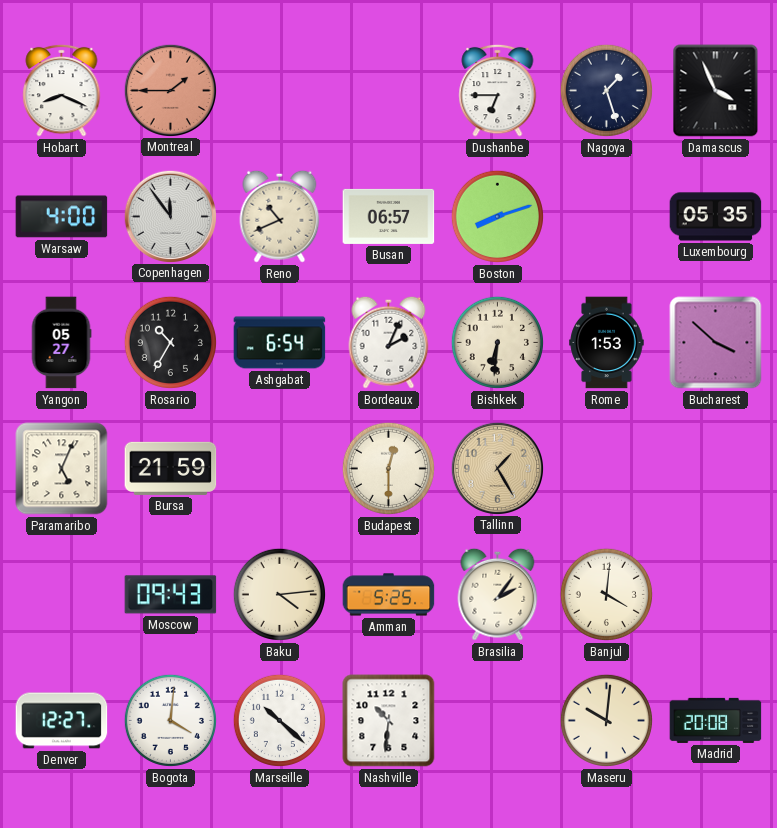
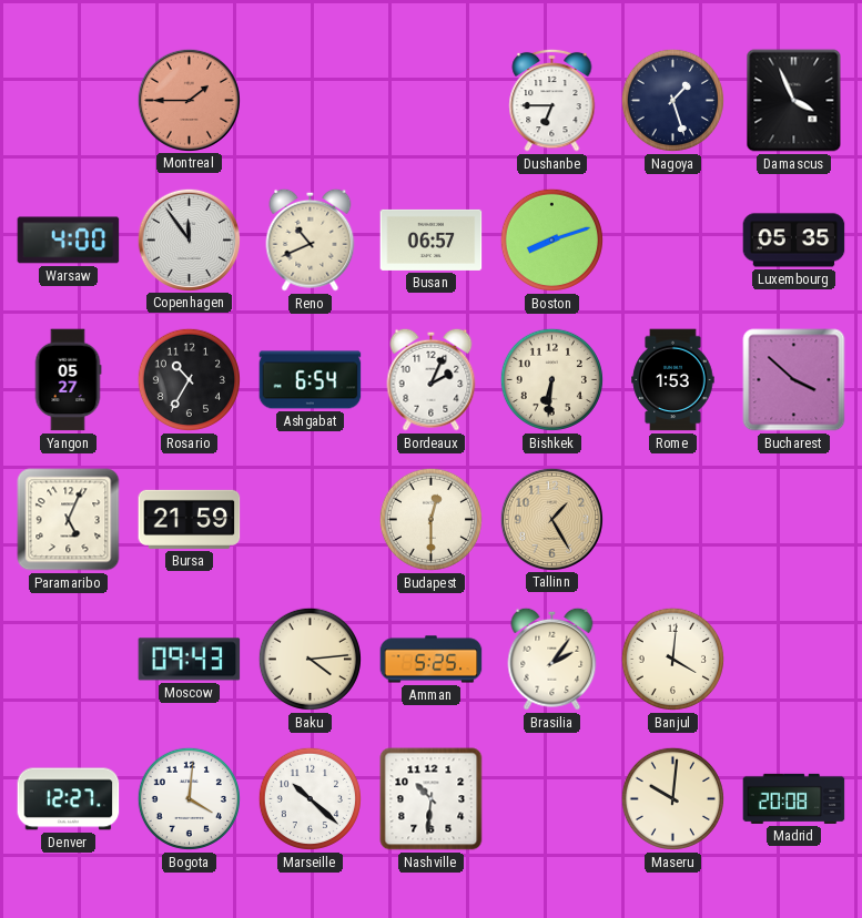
Hobart: 8:19 -> none (62, 90)
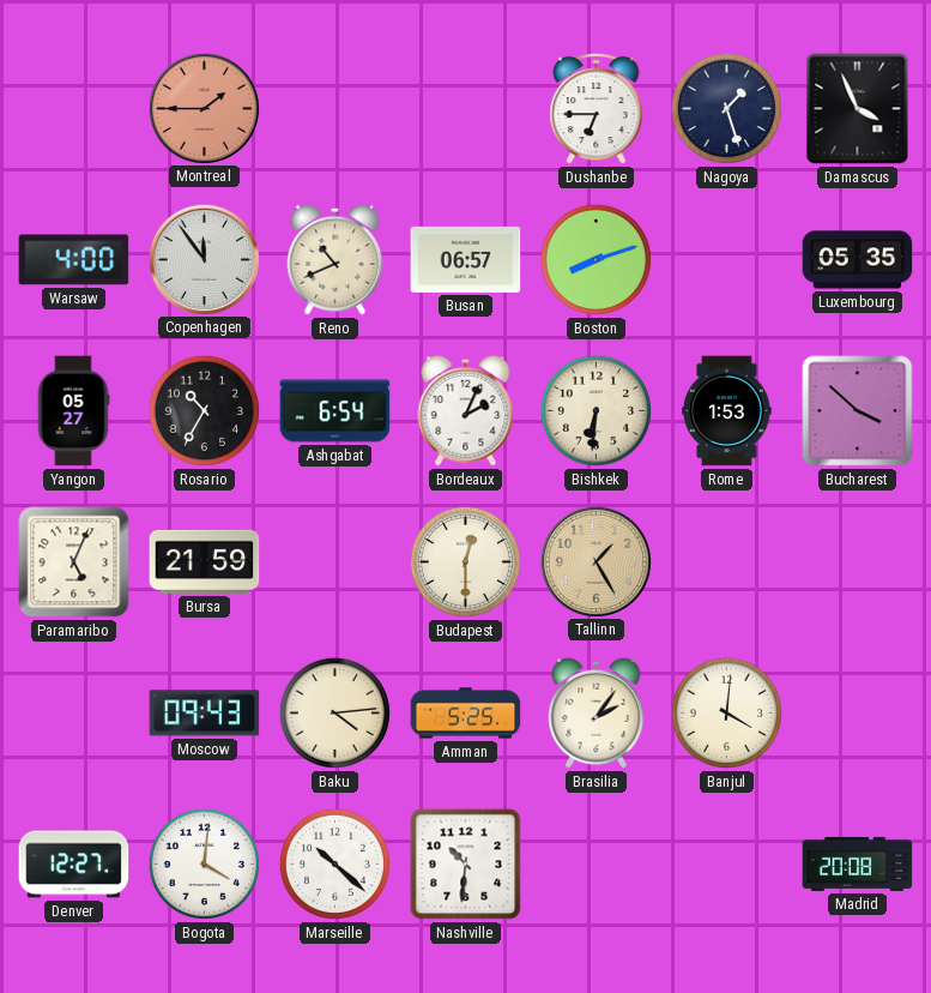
Maseru: 10:01 -> none (672, 798)
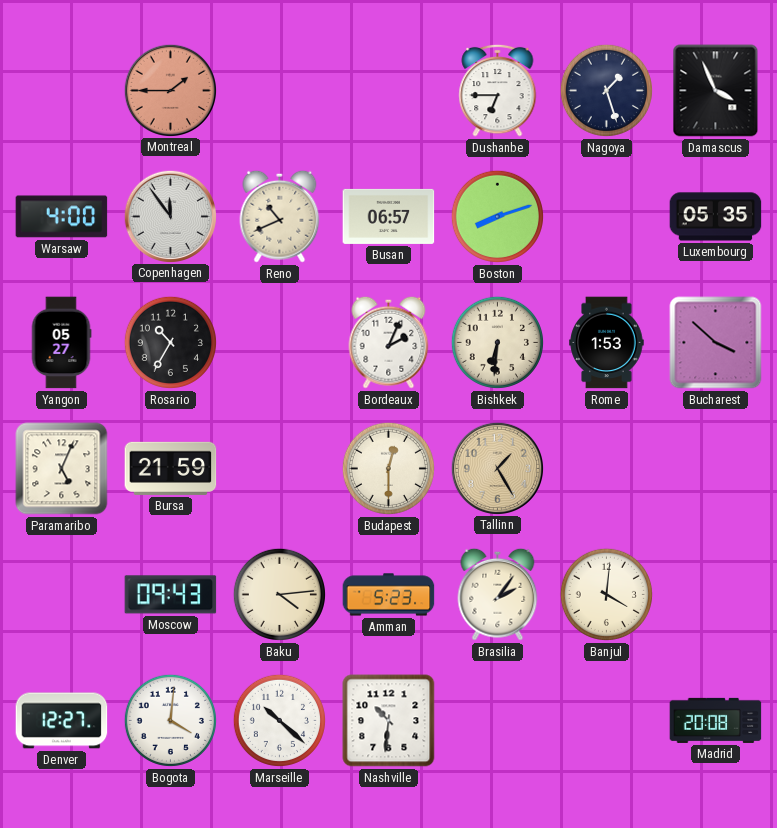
Ashgabat: 6:54 -> none (335, 411)
Amman: 5:25 -> 5:23 (389, 595)
